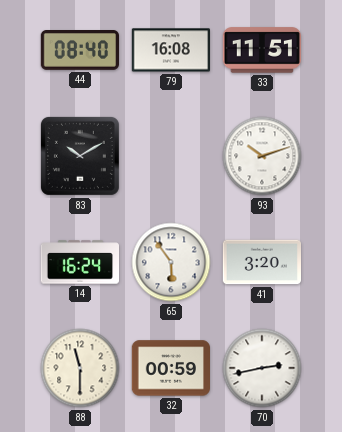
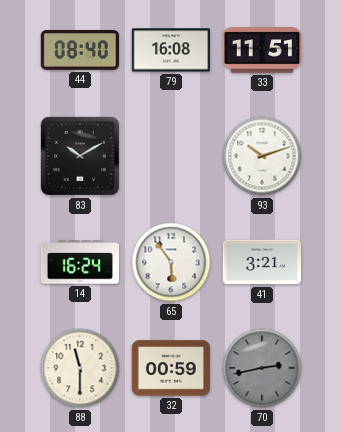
41: 3:20 -> 3:21 (261, 262)
70 dial: white -> grey (262, 368)
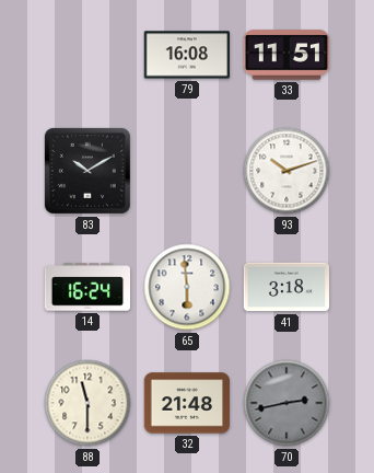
44: 08:40 -> none (79, 51)
65: 5:54 -> 5:59 (187, 287)
41: 3:21 -> 3:18 (285, 287)
32: 00:59 -> 21:48 (186, 403)
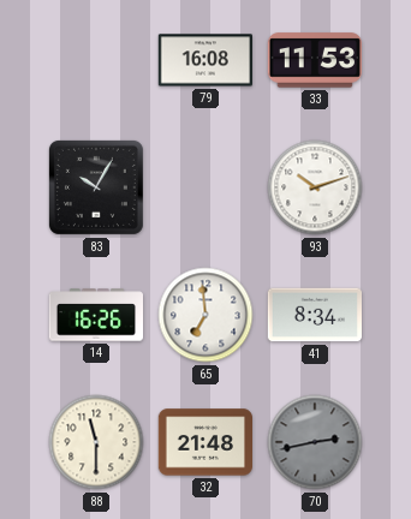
33: 11:51 -> 11:53 (314, 60)
83: 10:10 -> 10:05 (96, 187)
14: 16:24 -> 16:26 (95, 315)
65: 5:59 -> 6:59 (205, 315)
41: 3:18 -> 8:34 (314, 315)
